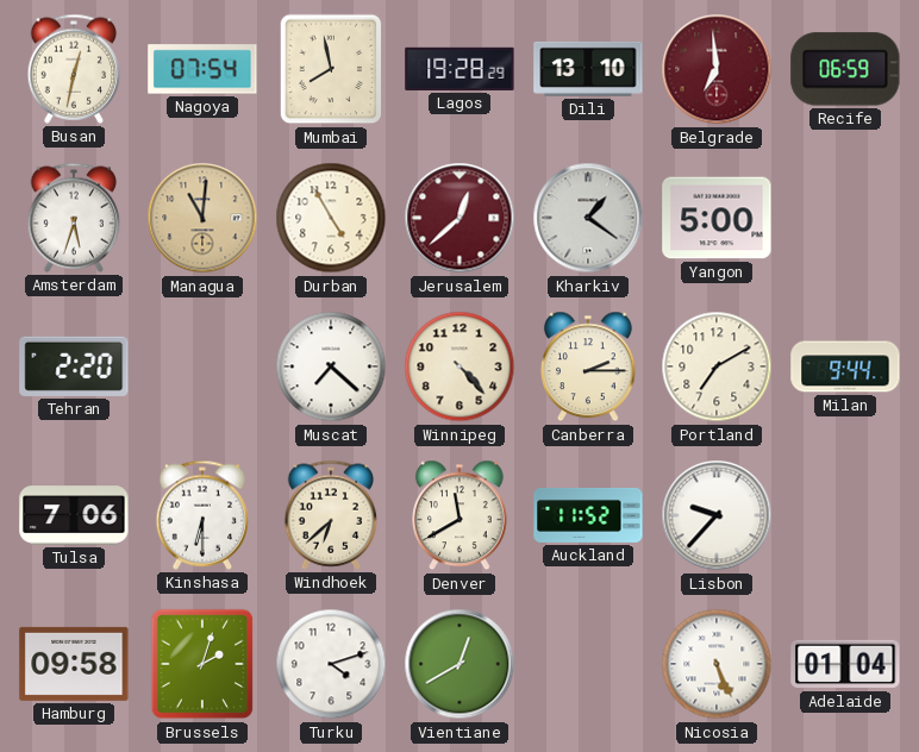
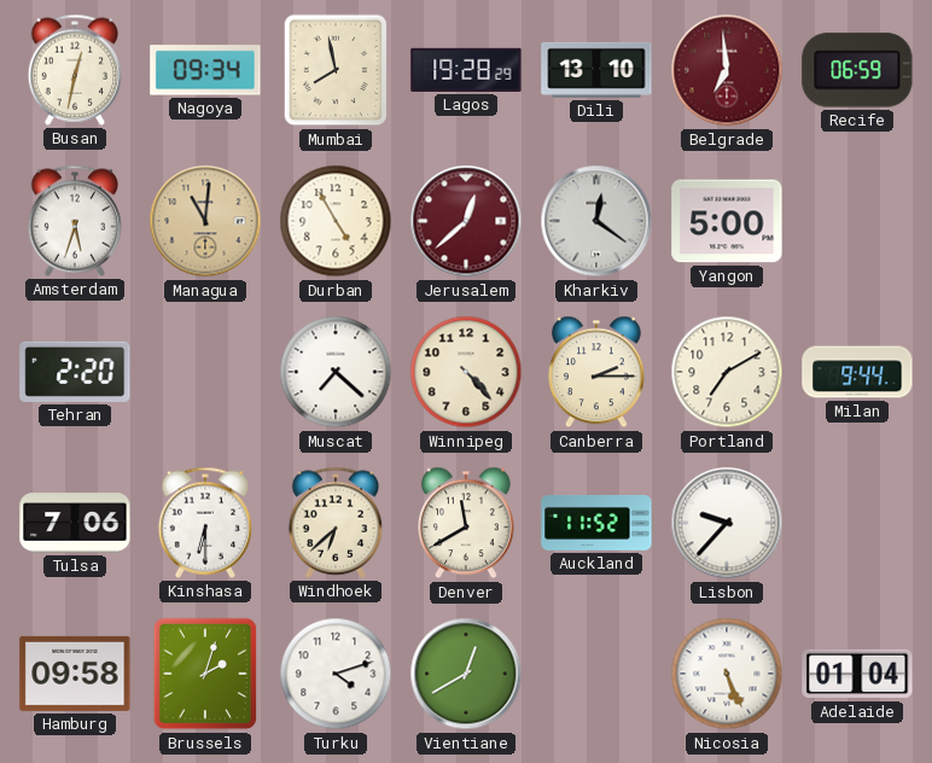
Nagoya: 07:54 -> 09:34 (205, 70)
Kharkiv: 1:21 -> 12:21 (596, 221)
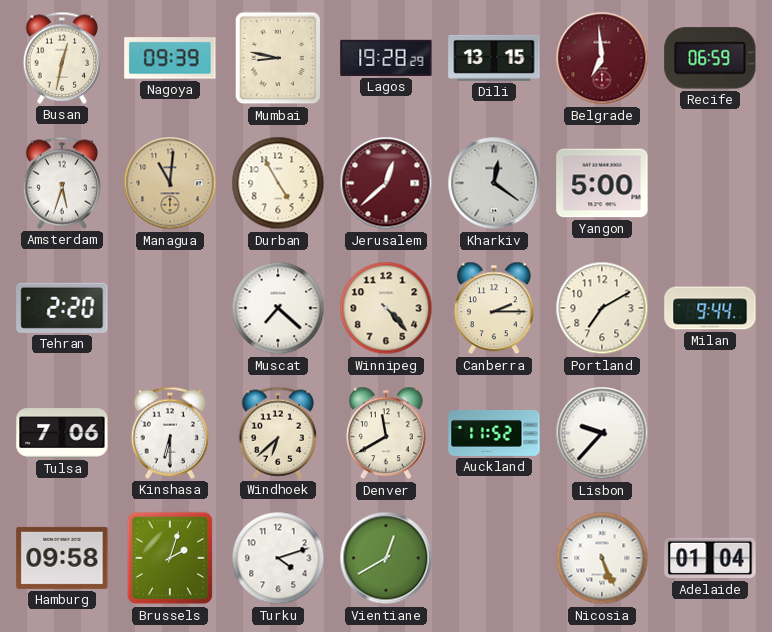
Nagoya: 09:34 -> 09:39 (170, 58)
Mumbai: 7:58 -> 8:47 (278, 58)
Dili: 13:10 -> 13:15 (494, 58)
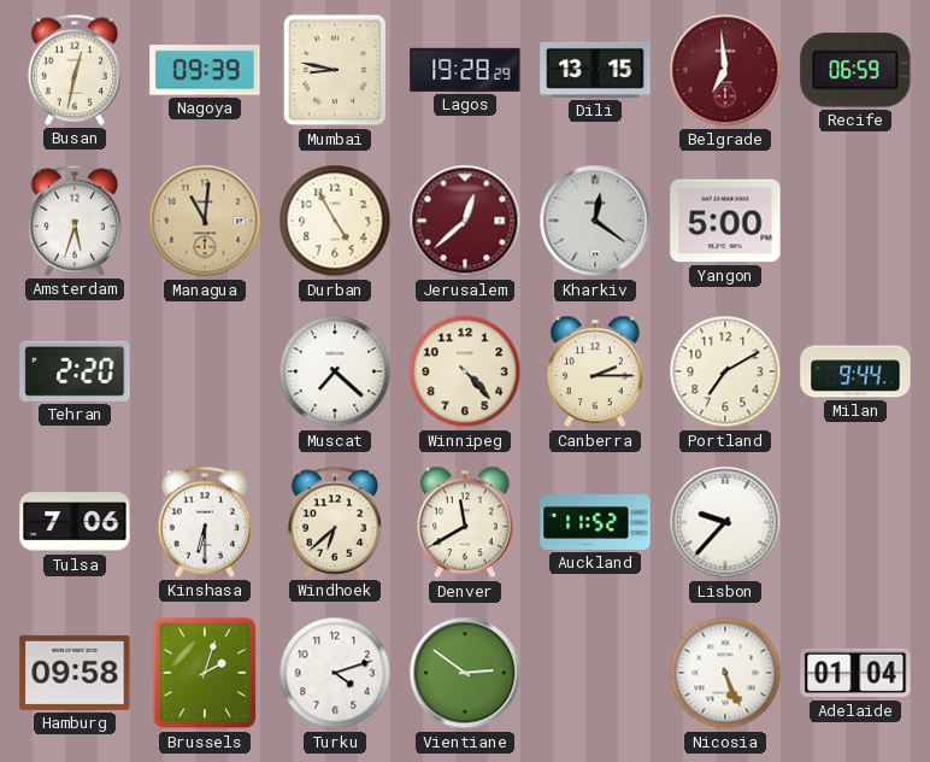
Vientiane: 12:40 -> 2:51 (465, 673)
